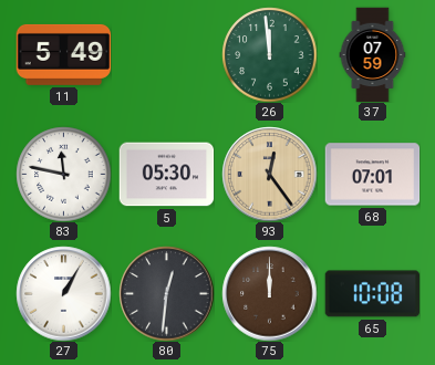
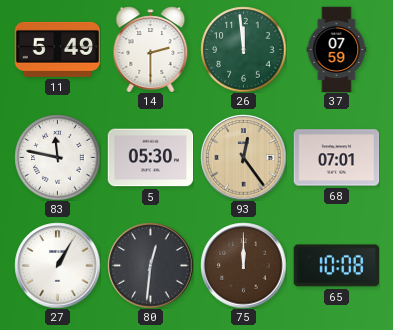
14: none -> 2:30 (151, 49)
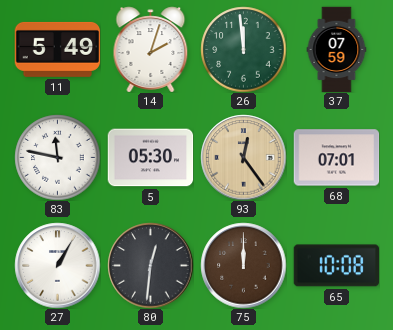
14: 2:30 -> 2:03 (151, 49)
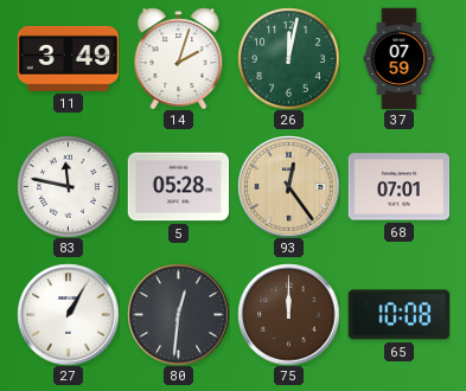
11: 5:49 -> 3:49 (68, 58)
26: 11:59 -> 12:02 (288, 58)
5: 05:30 -> 05:28 (178, 187)
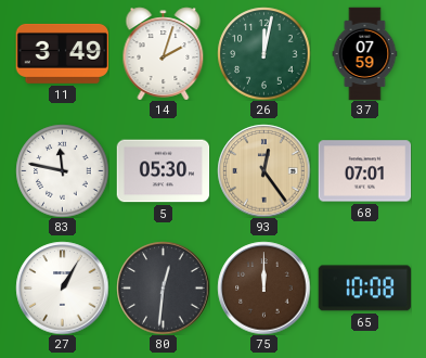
5: 05:28 -> 05:30 (163, 171)
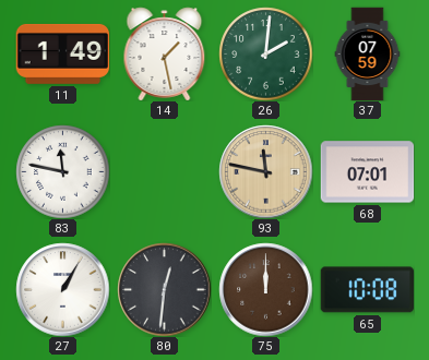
11: 3:49 -> 1:49 (62, 53)
14: 2:03 -> 1:28 (165, 53)
26: 12:02 -> 2:01 (265, 53)
5: 05:30 -> none (163, 171)
93: 12:24 -> 11:47 (265, 171)
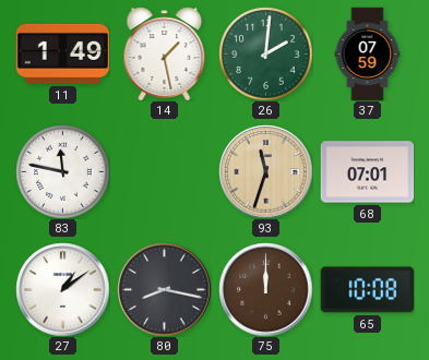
93: 11:47 -> 11:33 (265, 171)
27: 1:05 -> 1:09 (62, 289)
80: 12:31 -> 8:17 (164, 289)
